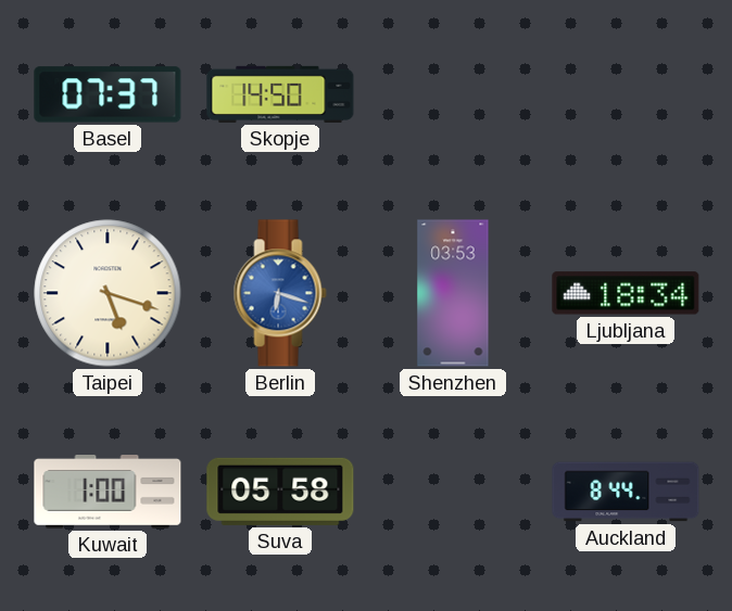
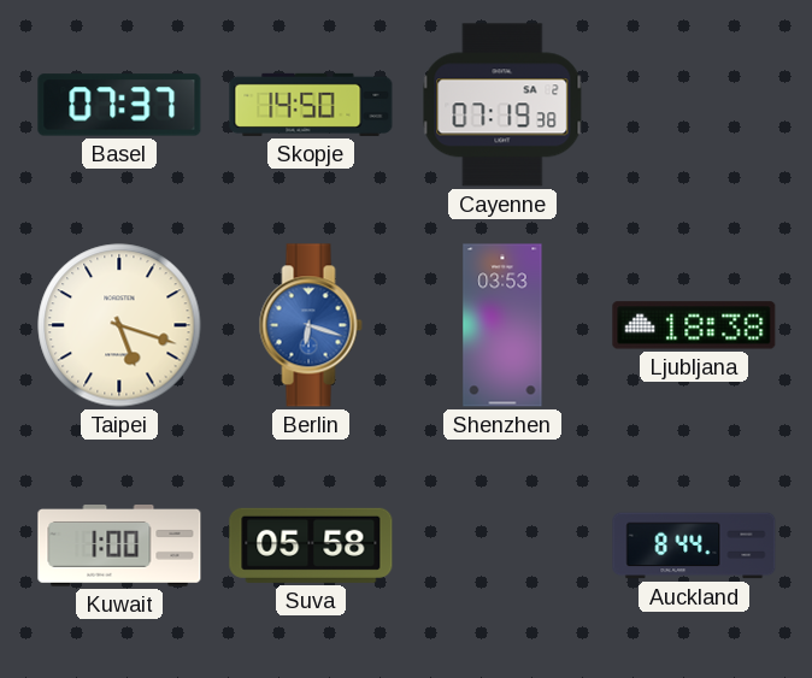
Cayenne: none -> 07:19 (502, 105)
Ljubljana: 18:34 -> 18:38 (694, 325)
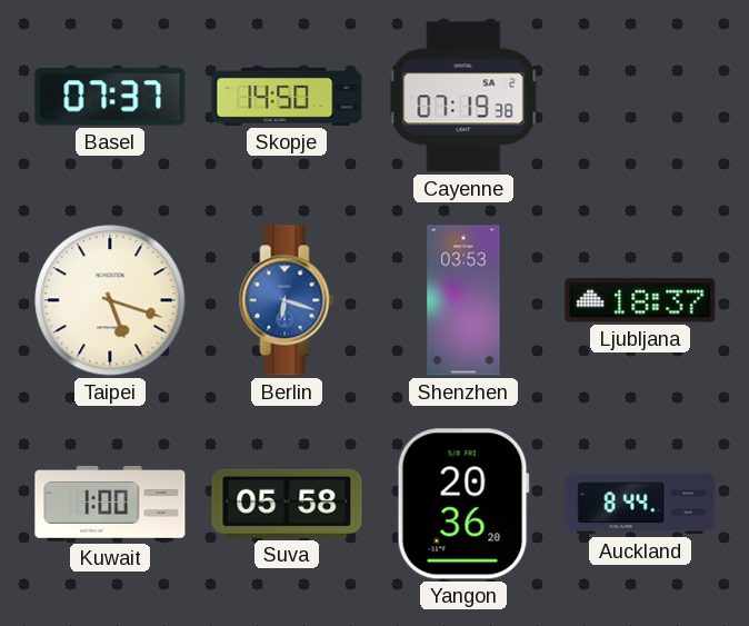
Ljubljana: 18:38 -> 18:37 (640, 300)
Yangon: none -> 20:36 (463, 504)
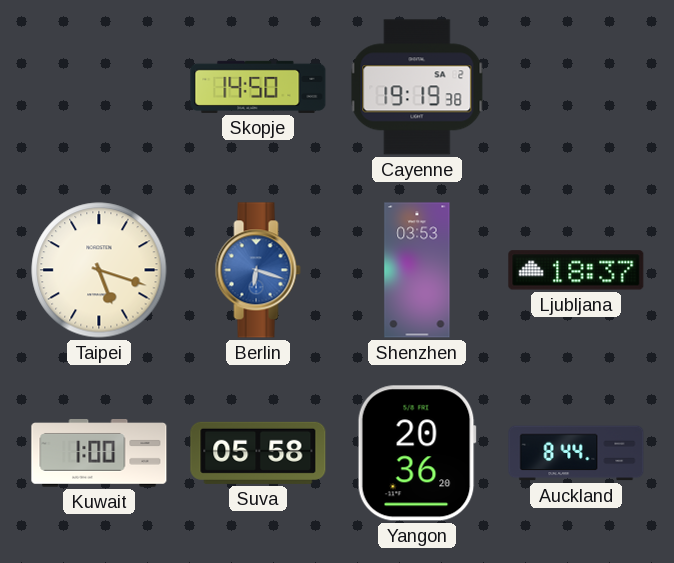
Basel: 07:37 -> none (110, 97)
Cayenne: 07:19 -> 19:19 (417, 87)
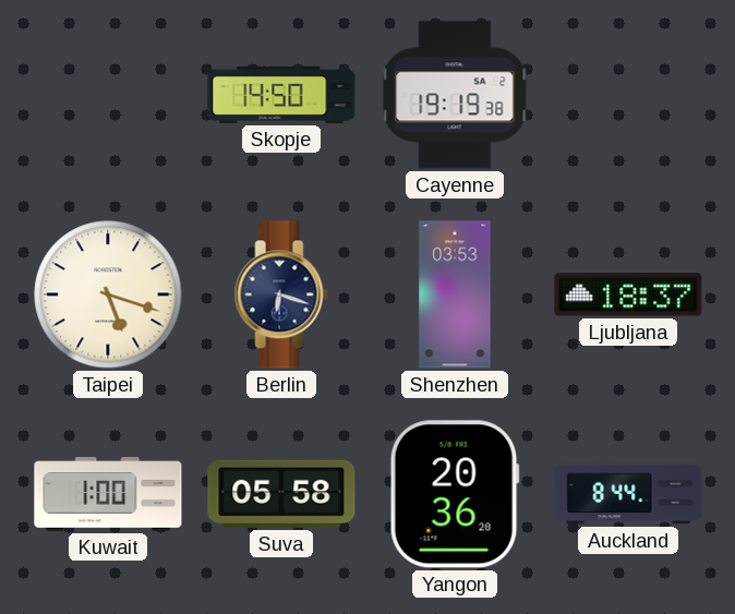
Berlin dial: blue -> navy (281, 294)
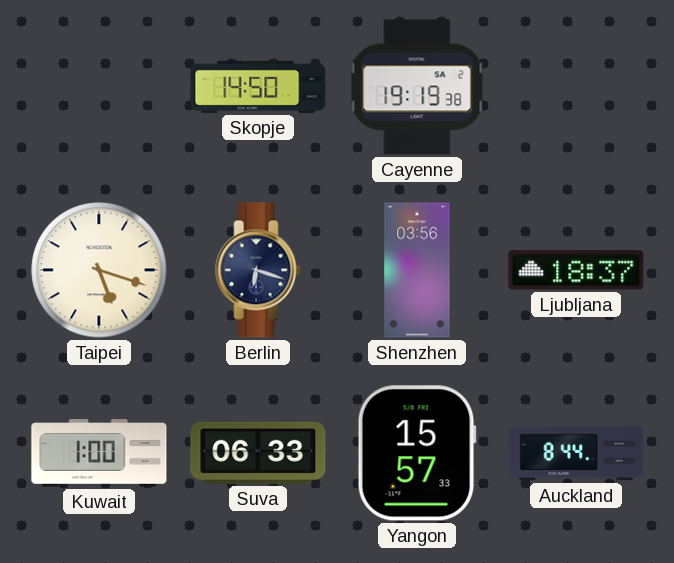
Shenzhen: 03:53 -> 03:56 (417, 270)
Suva: 05:58 -> 06:33 (258, 453)
Yangon: 20:36 -> 15:57 (417, 453)
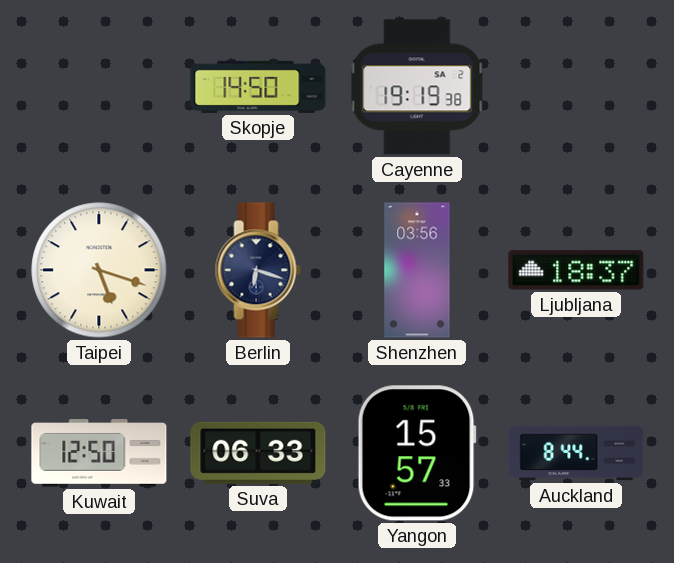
Kuwait: 1:00 -> 12:50 (99, 454)
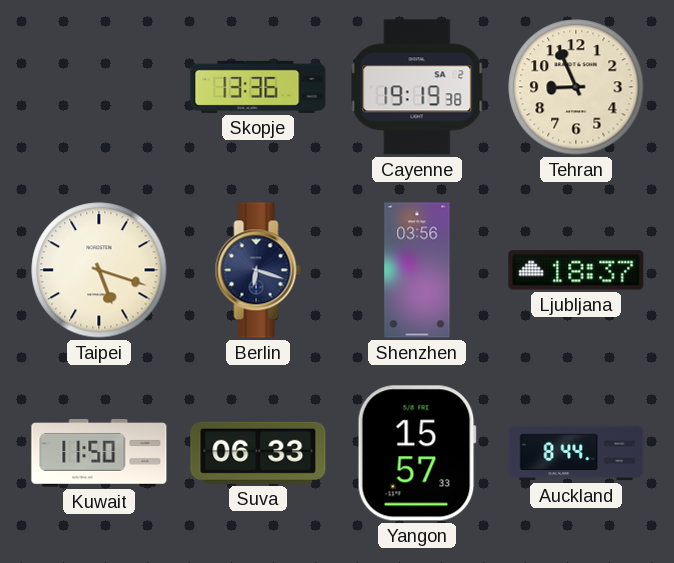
Skopje: 14:50 -> 13:36 (258, 87)
Tehran: none -> 8:56 (576, 87)
Kuwait: 12:50 -> 11:50 (99, 454)
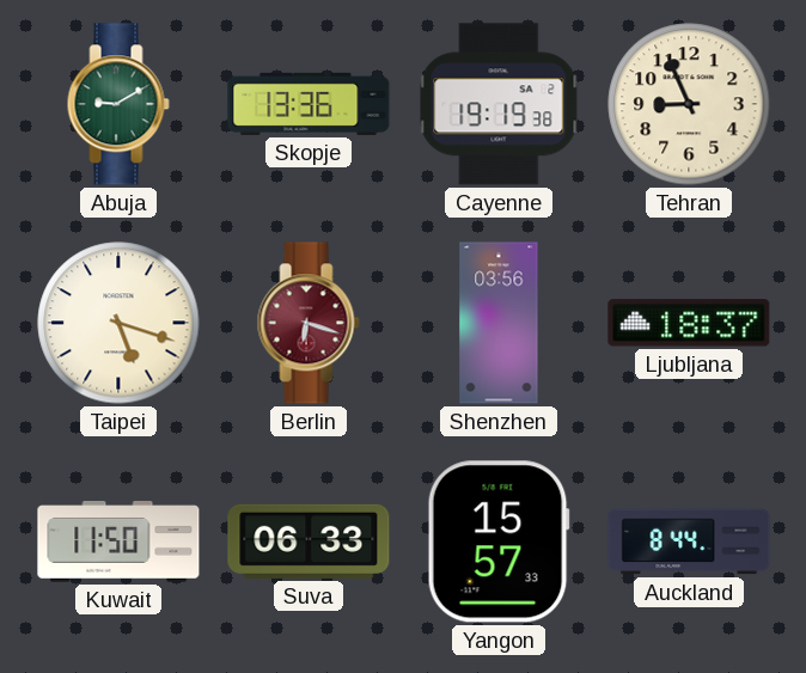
Abuja: none -> 9:10 (118, 104)
Berlin dial: navy -> burgundy (309, 323)
